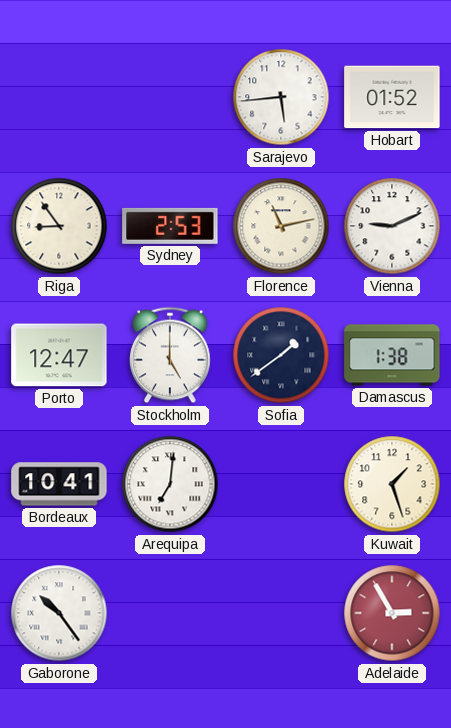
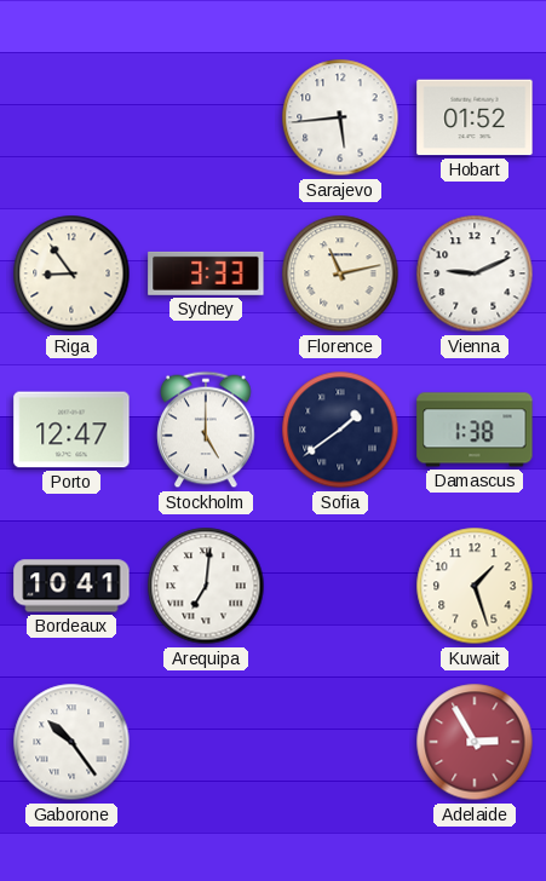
Sydney: 2:53 -> 3:33 (206, 273)
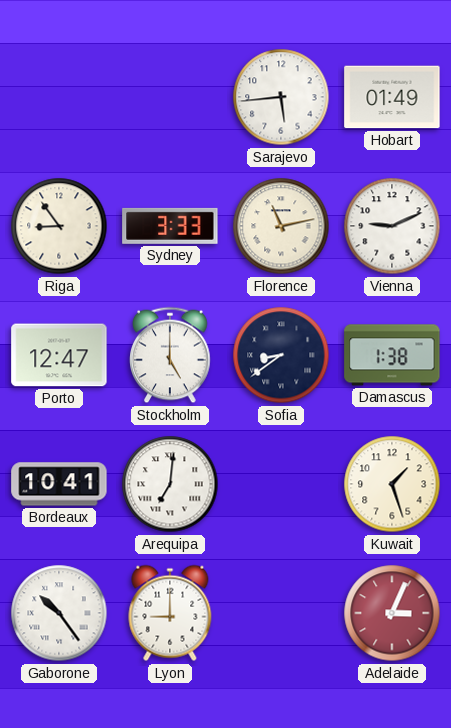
Hobart: 01:52 -> 01:49 (392, 97)
Sofia: 1:39 -> 8:39 (281, 355)
Lyon: none -> 9:00 (170, 613)
Adelaide: 2:55 -> 3:04 (392, 613)
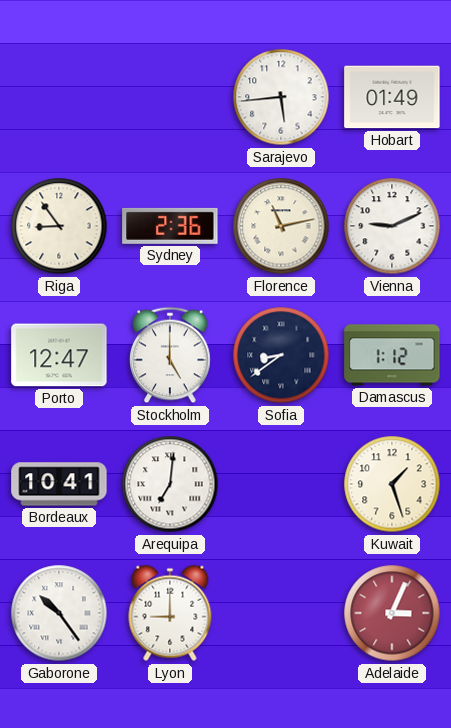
Sydney: 3:33 -> 2:36 (170, 226)
Damascus: 1:38 -> 1:12 (392, 355)
